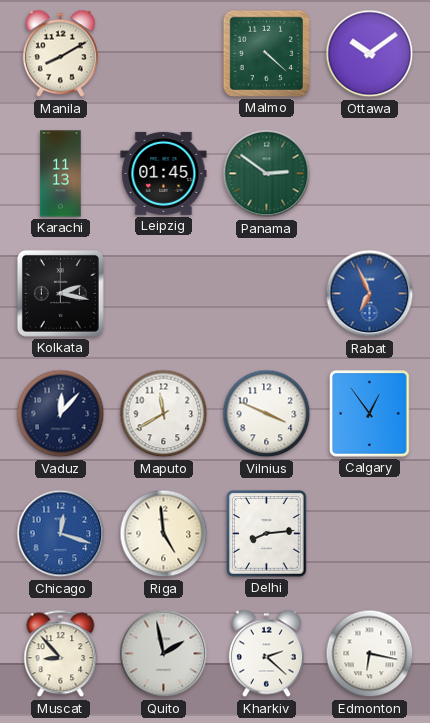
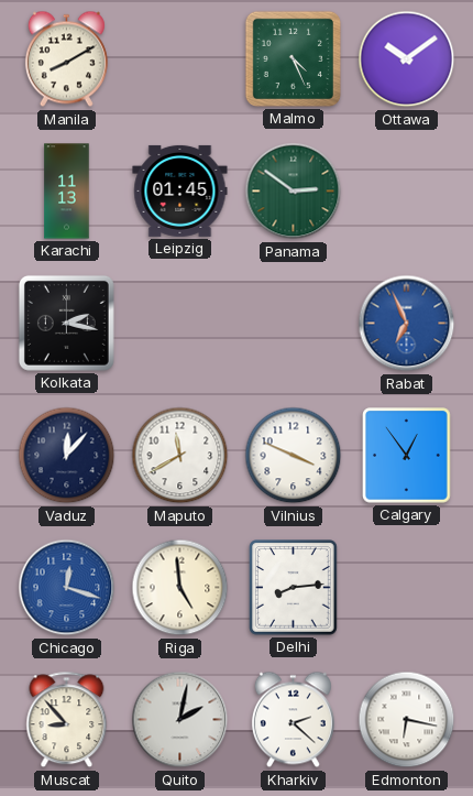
Malmo: 4:22 -> 4:26 (293, 58)
Quito: 1:58 -> 2:02 (180, 720)
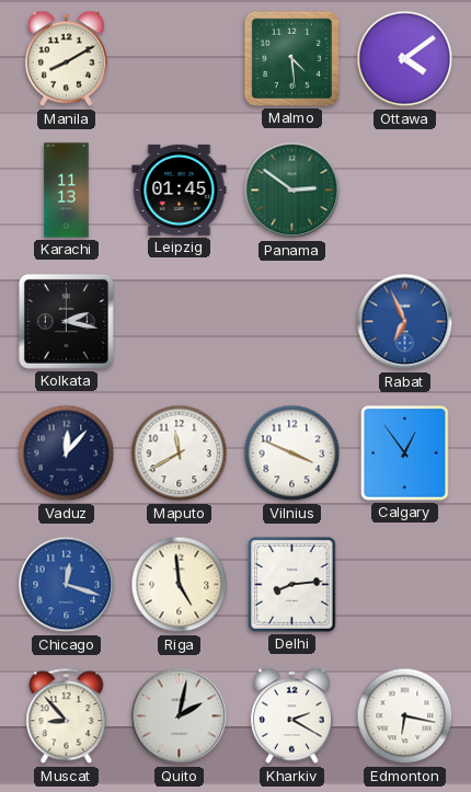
Malmo: 4:26 -> 4:29 (291, 58)
Ottawa: 10:09 -> 4:09 (405, 59)
Kharkiv: 2:22 -> 2:20 (291, 716)
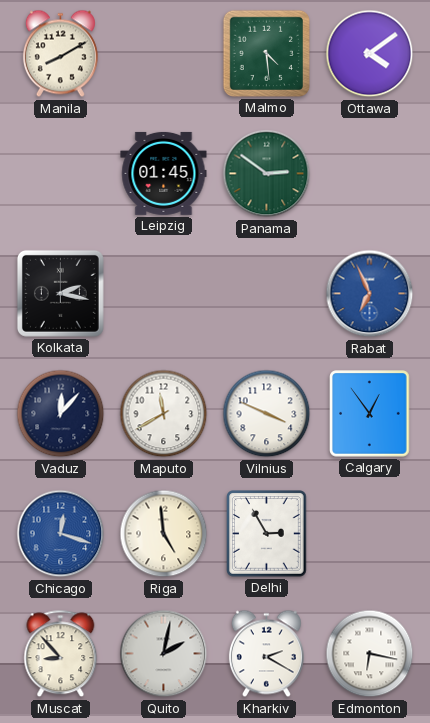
Karachi: 11:13 -> none (67, 191)
Delhi: 8:14 -> 2:55 (267, 534)
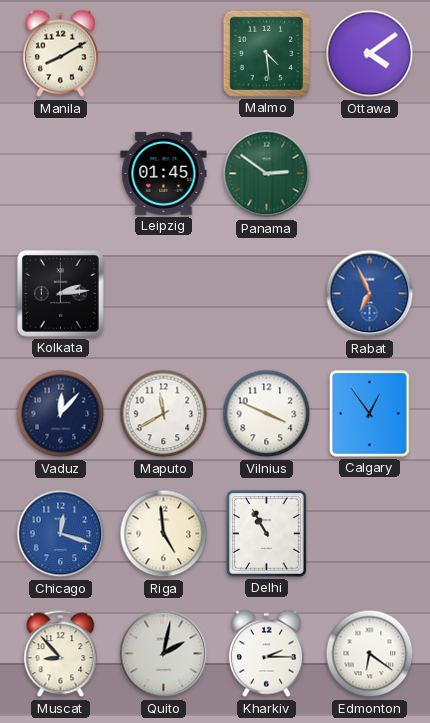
Kolkata: 2:17 -> 2:14 (60, 293)
Delhi: 2:55 -> 10:55 (267, 534)
Kharkiv: 2:20 -> 2:15 (266, 654)
Edmonton: 6:17 -> 6:21 (370, 654)
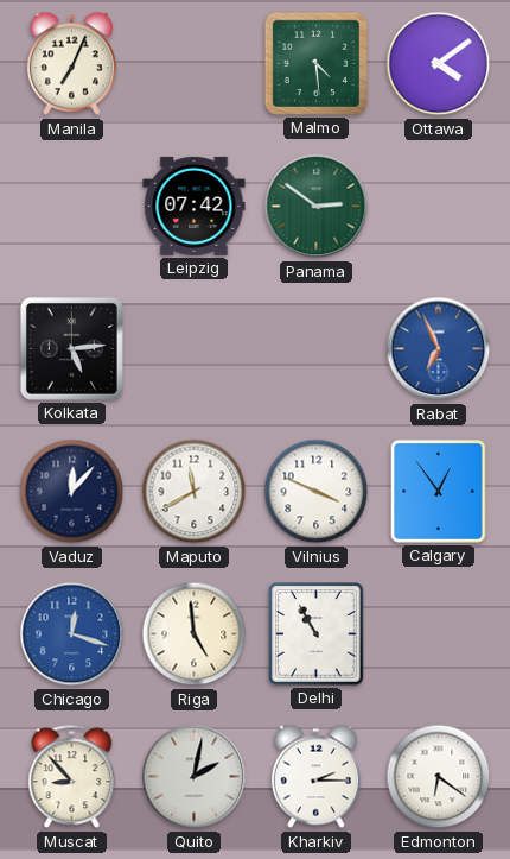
Manila: 8:10 -> 7:04 (71, 64)
Leipzig: 01:45 -> 07:42 (195, 206)
Kolkata: 2:14 -> 5:14 (71, 348)
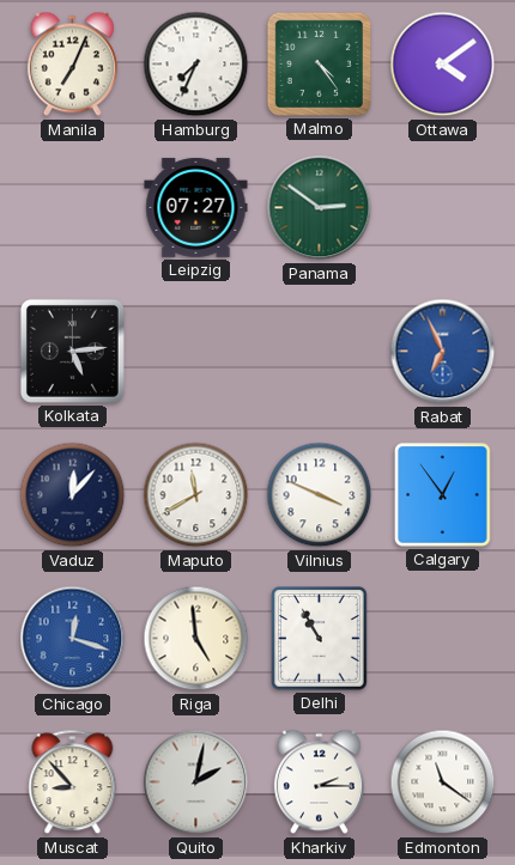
Hamburg: none -> 7:34 (196, 65)
Malmo: 4:29 -> 4:24 (319, 63)
Leipzig: 07:42 -> 07:27 (196, 207)
Edmonton: 6:21 -> 11:21 (443, 782)
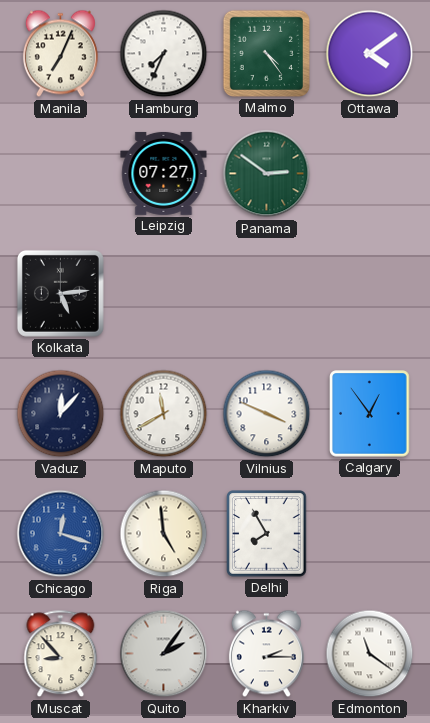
Rabat: 6:56 -> none (443, 352)
Delhi: 10:55 -> 7:55 (267, 534)
Quito: 2:02 -> 2:06 (164, 654)
